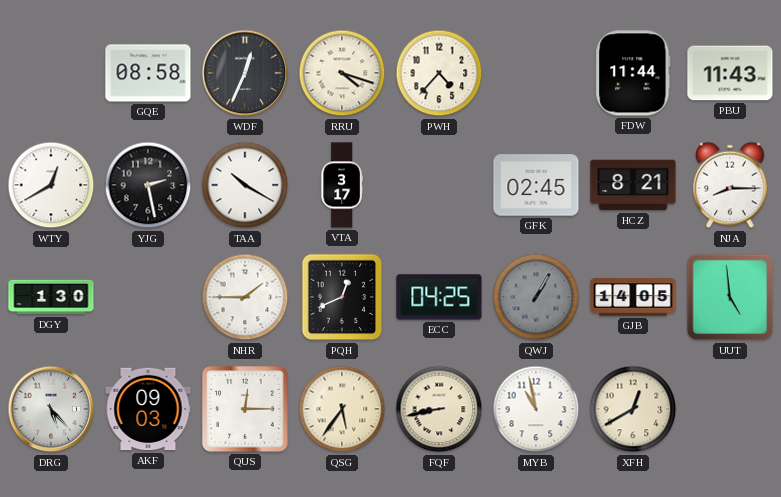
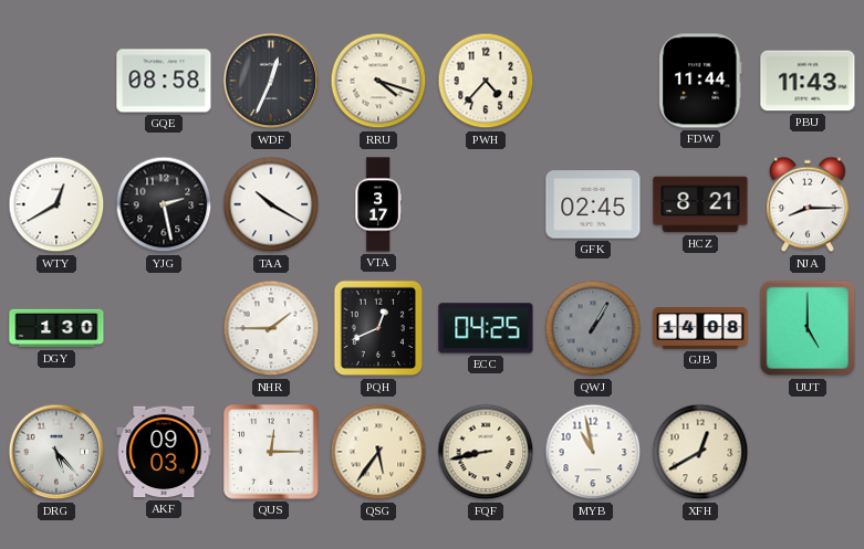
GJB: 14:05 -> 14:08 (700, 328)
UUT: 4:59 -> 5:00 (808, 328)
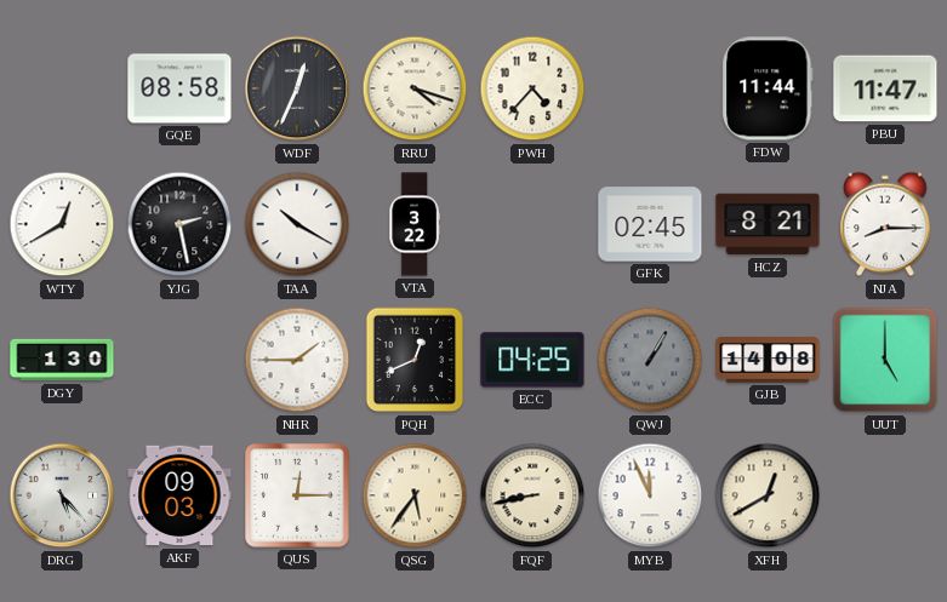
PBU: 11:43 -> 11:47 (885, 88)
VTA: 3:17 -> 3:22 (415, 224)
MYB: 10:58 -> 11:56 (650, 495)
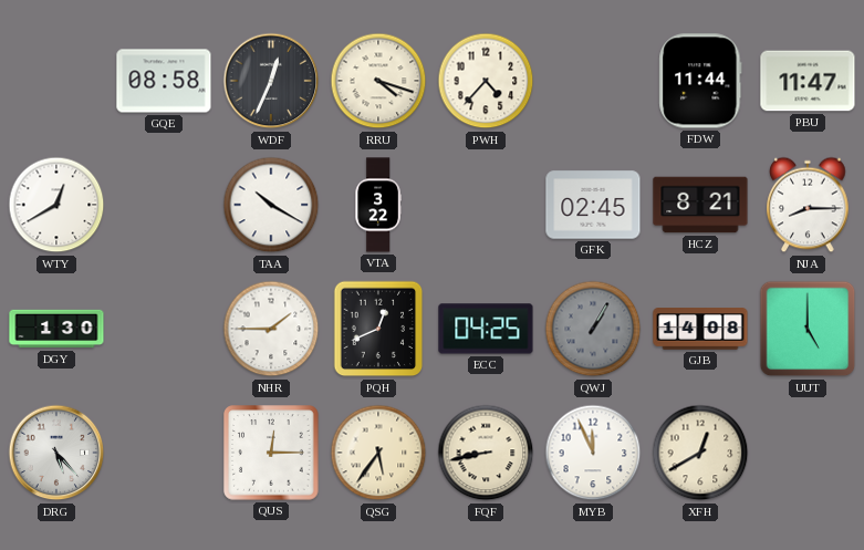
YJG: 2:28 -> none (179, 224)
AKF: 09:03 -> none (179, 495)
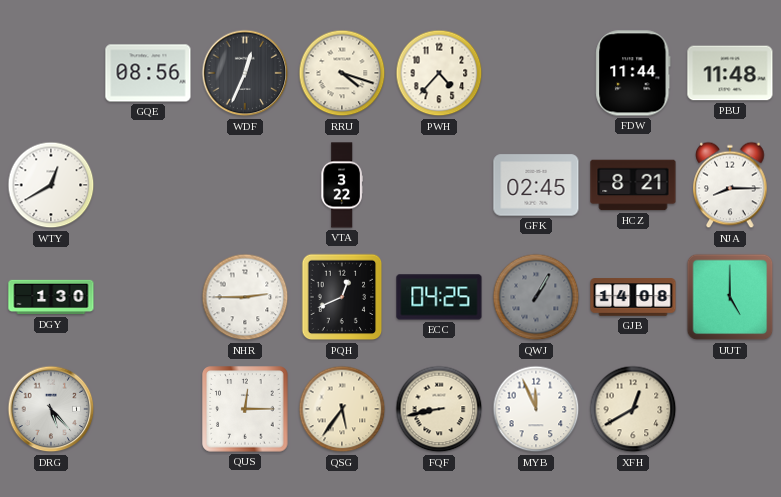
GQE: 08:58 -> 08:56 (148, 73)
PBU: 11:47 -> 11:48 (730, 73)
TAA: 10:20 -> none (271, 205)
NHR: 1:45 -> 2:45 (245, 297)
